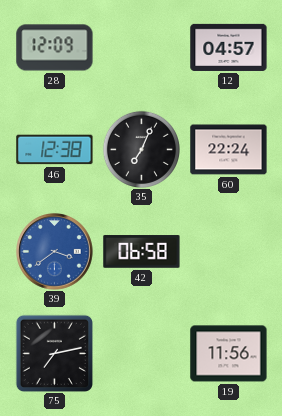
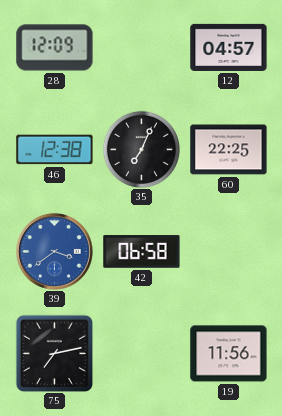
60: 22:24 -> 22:25 (229, 150)
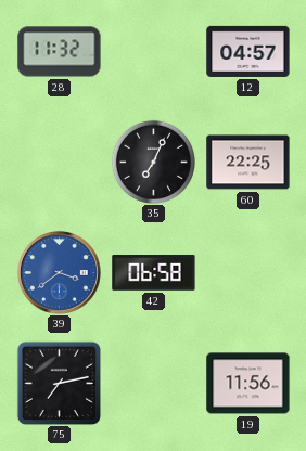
28: 12:09 -> 11:32 (60, 52)
46: 12:38 -> none (55, 150)
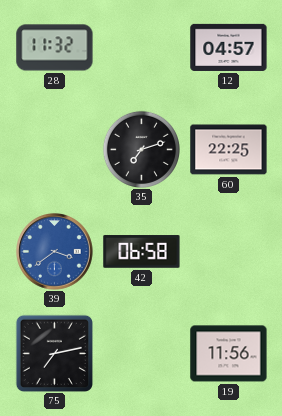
35: 7:04 -> 7:12 (141, 149)
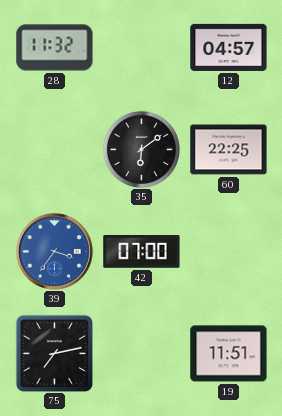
35: 7:12 -> 6:09 (141, 149)
39: 3:39 -> 3:36 (55, 252)
42: 06:58 -> 07:00 (142, 252)
19: 11:56 -> 11:51 (229, 354)
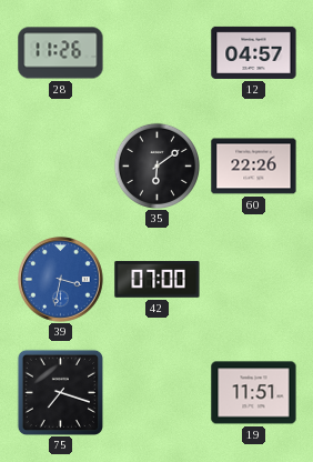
28: 11:32 -> 11:26 (61, 53)
60: 22:25 -> 22:26 (254, 167)
39: 3:36 -> 3:32 (61, 280)
75: 7:13 -> 7:18 (60, 392)
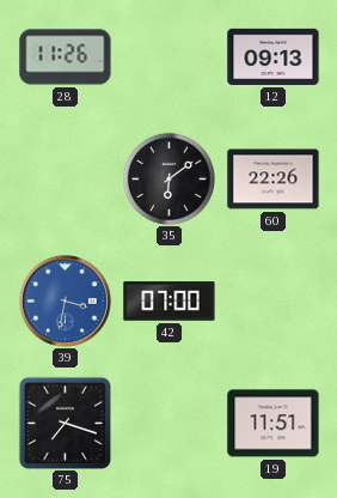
12: 04:57 -> 09:13 (274, 56)
